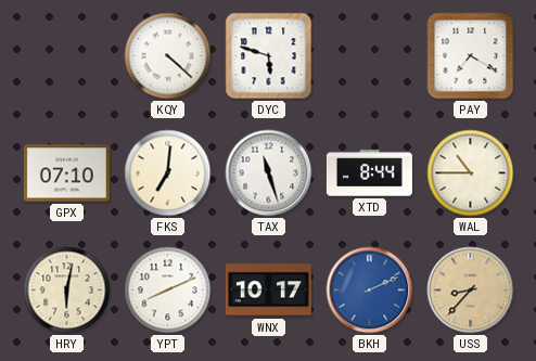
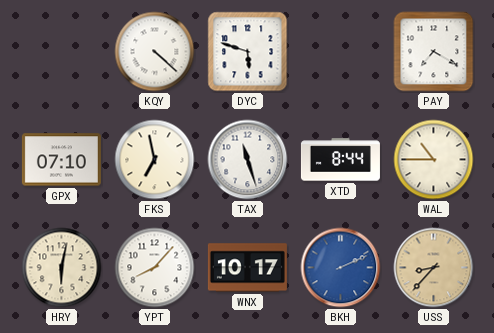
FKS: 7:01 -> 6:58 (155, 160)
YPT: 8:11 -> 8:07 (155, 268)
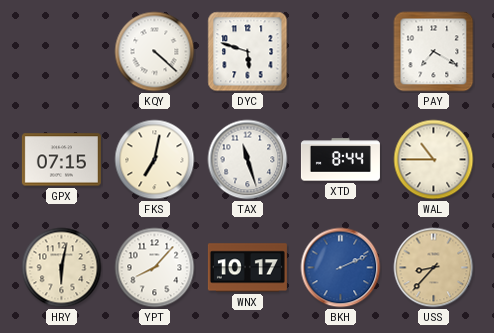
GPX: 07:10 -> 07:15 (61, 160)
FKS: 6:58 -> 7:02 (155, 160)
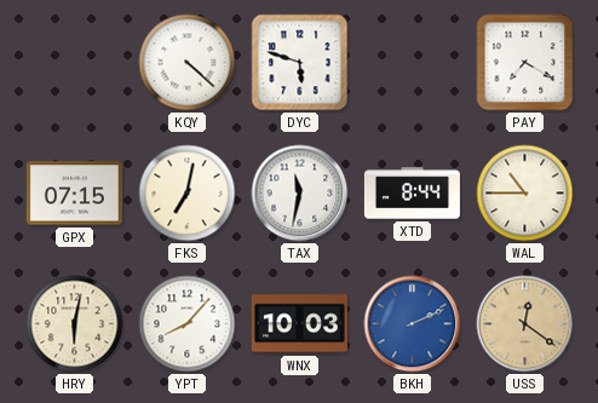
TAX: 11:27 -> 11:32 (300, 194)
WNX: 10:17 -> 10:03 (299, 324)
USS: 8:37 -> 12:21 (525, 324)
